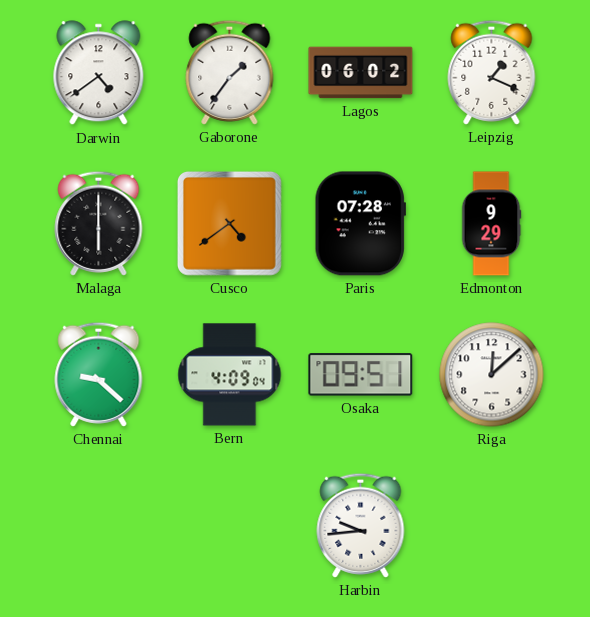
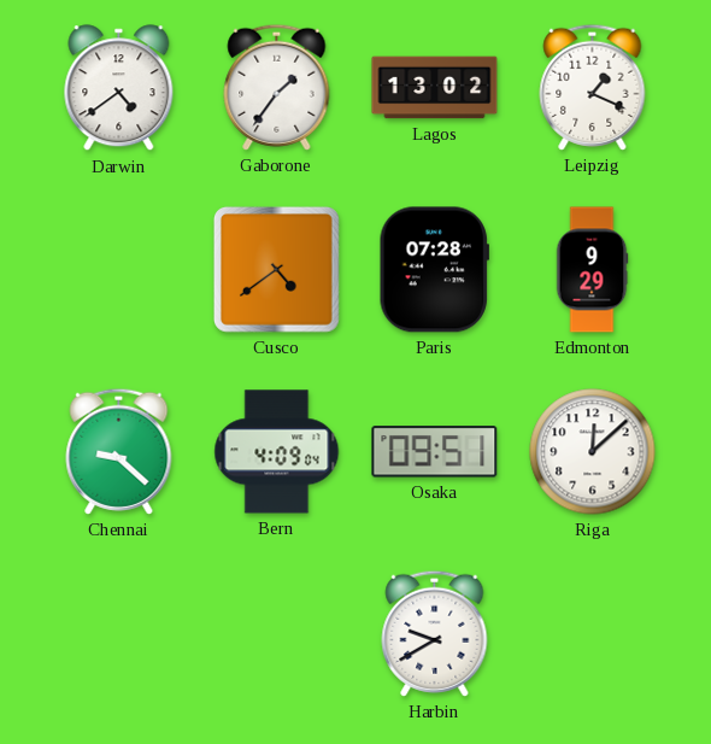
Lagos: 06:02 -> 13:02 (435, 88)
Malaga: 6:00 -> none (99, 223)
Harbin: 9:44 -> 9:40 (435, 633)
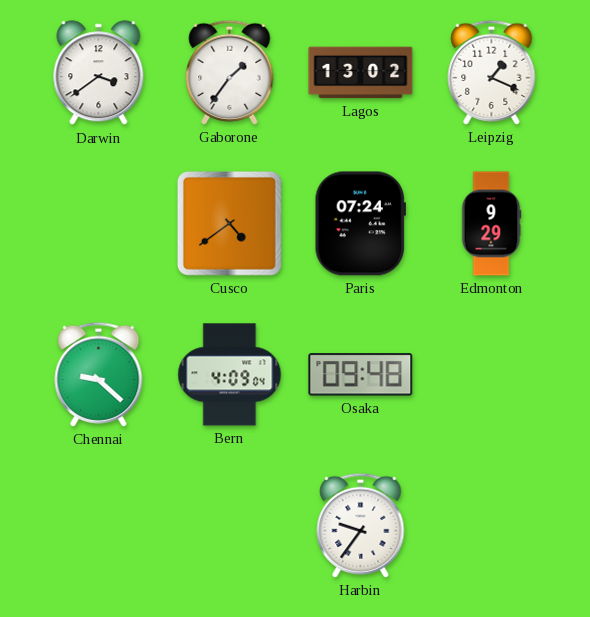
Darwin: 4:39 -> 3:39 (99, 73)
Paris: 07:28 -> 07:24 (360, 224)
Osaka: 09:51 -> 09:48 (361, 375)
Riga: 12:08 -> none (593, 452)
Harbin: 9:40 -> 9:36 (361, 525)
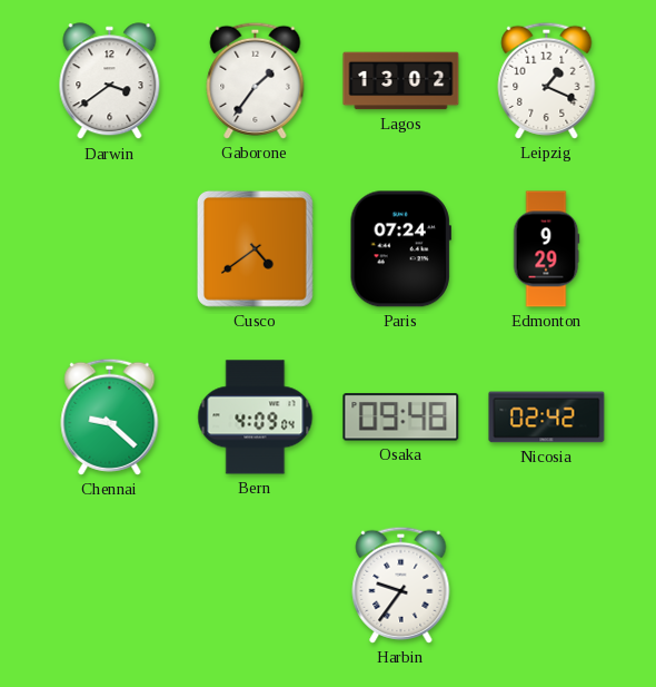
Nicosia: none -> 02:42 (547, 418)
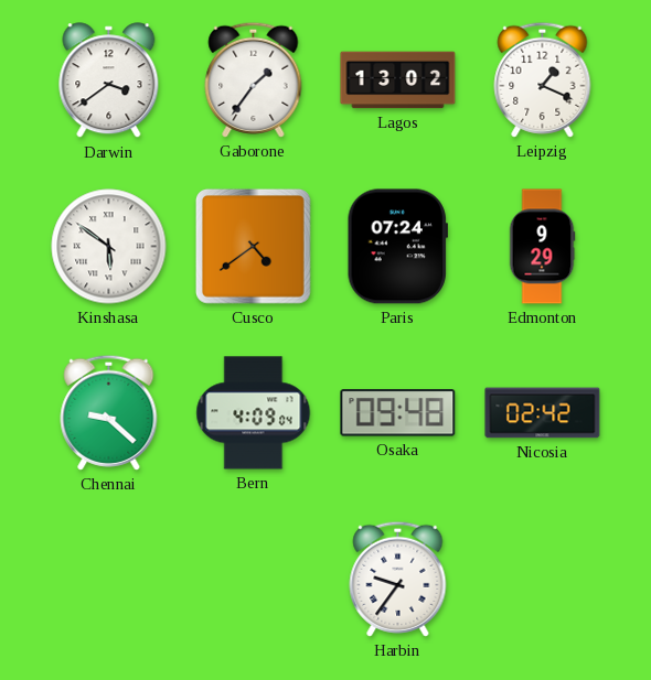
Kinshasa: none -> 5:51 (109, 247)
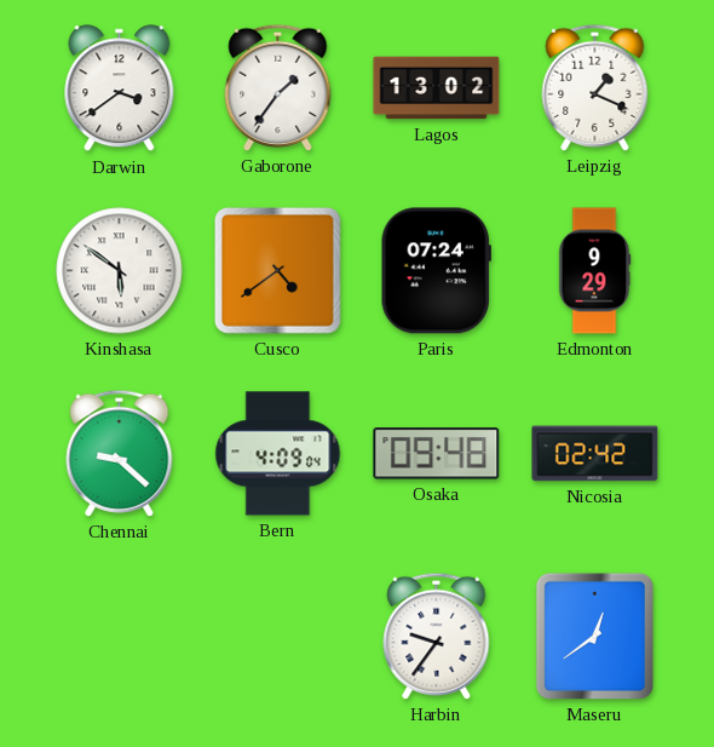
Maseru: none -> 12:39 (594, 636)
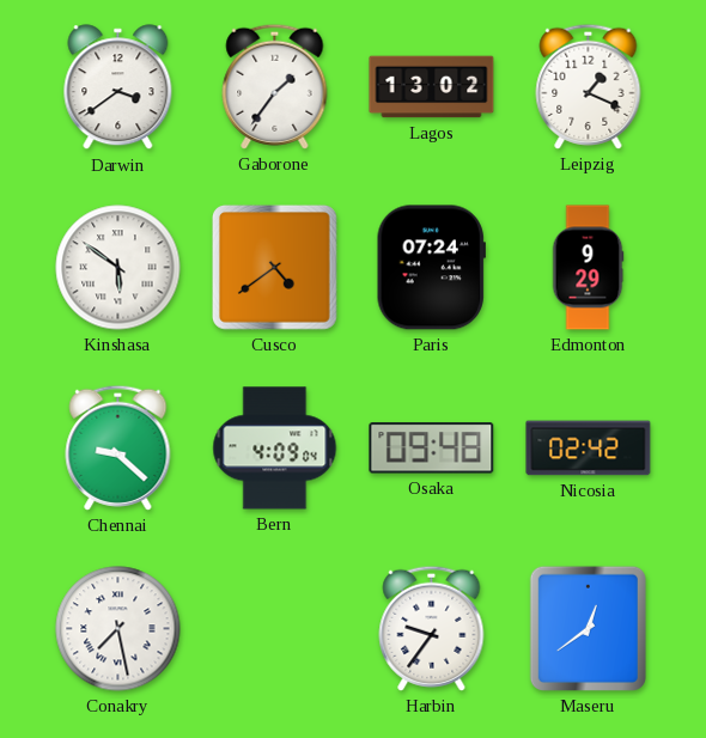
Conakry: none -> 7:28 (118, 629)
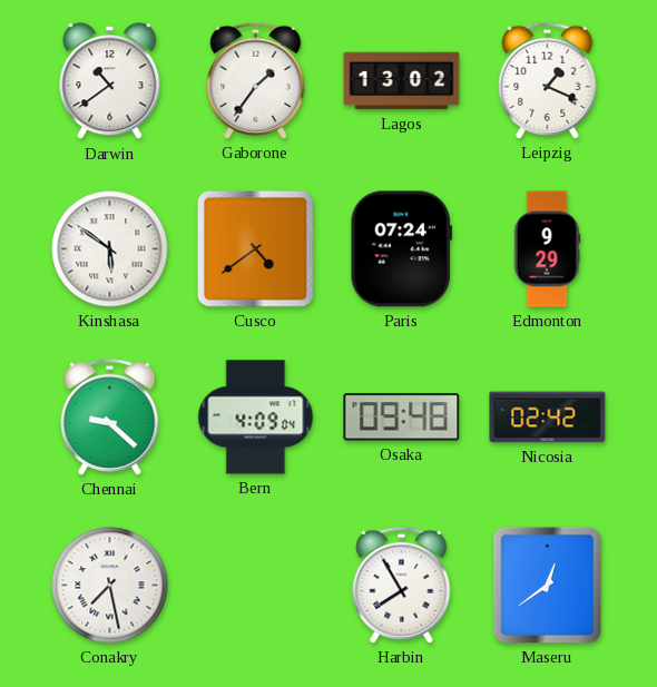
Darwin: 3:39 -> 10:39 (110, 81)
Harbin: 9:36 -> 7:55 (402, 585)
